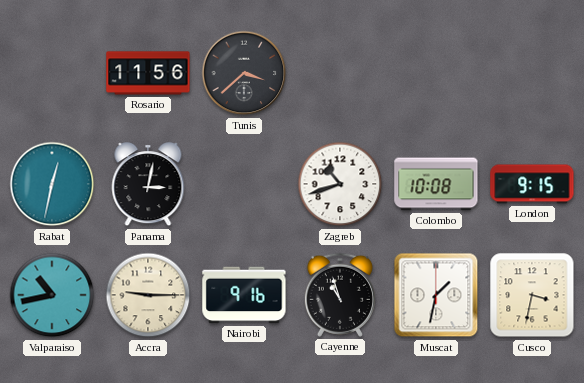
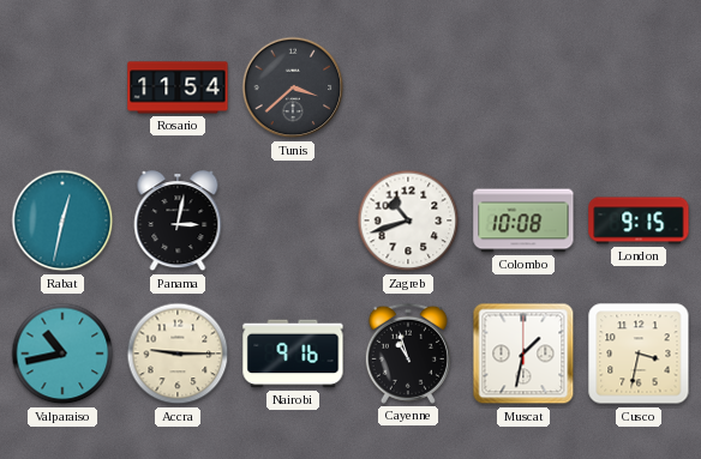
Rosario: 11:56 -> 11:54 (178, 87)
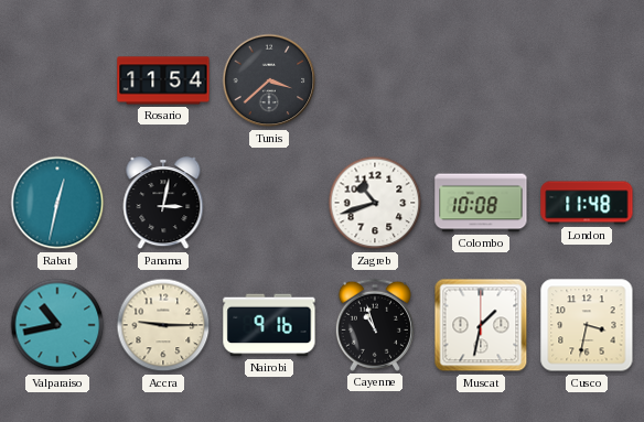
London: 9:15 -> 11:48 (587, 203)
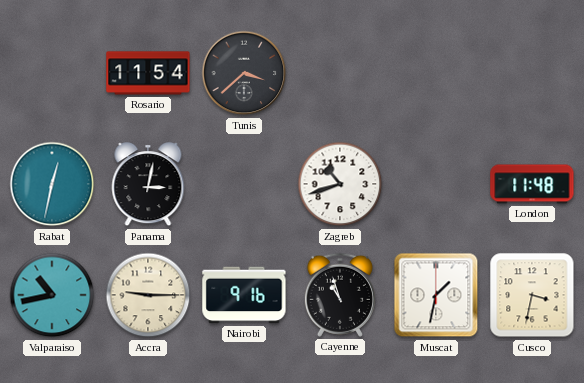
Colombo: 10:08 -> none (481, 203)
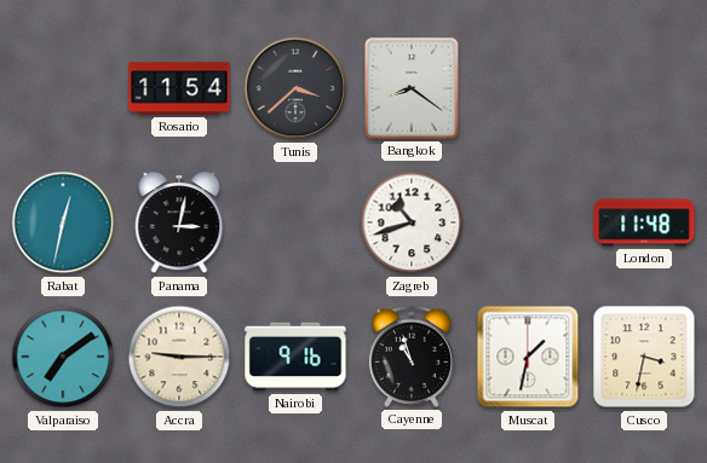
Bangkok: none -> 8:21 (412, 88)
Valparaiso: 10:43 -> 7:09 (63, 357)
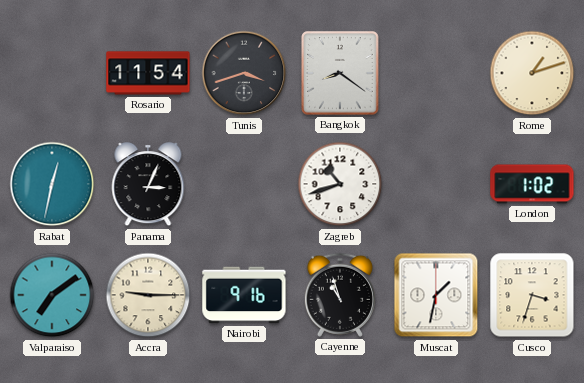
Tunis: 3:38 -> 3:42 (244, 73)
Rome: none -> 1:12 (532, 73)
Panama: 3:02 -> 3:04 (148, 185)
London: 11:48 -> 1:02 (532, 184)
Cusco: 3:32 -> 3:33 (532, 295)
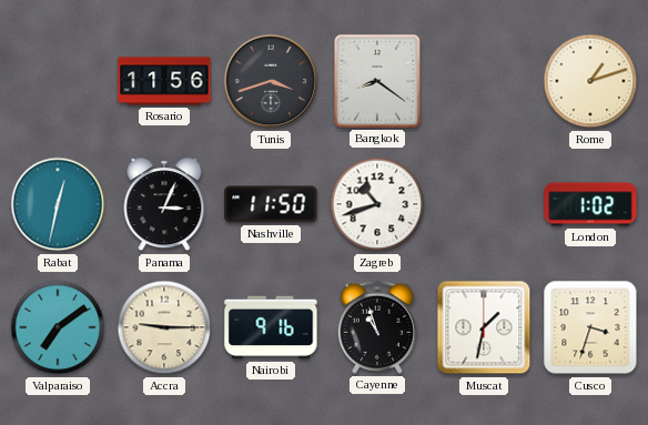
Rosario: 11:54 -> 11:56 (164, 81)
Nashville: none -> 11:50 (271, 204)
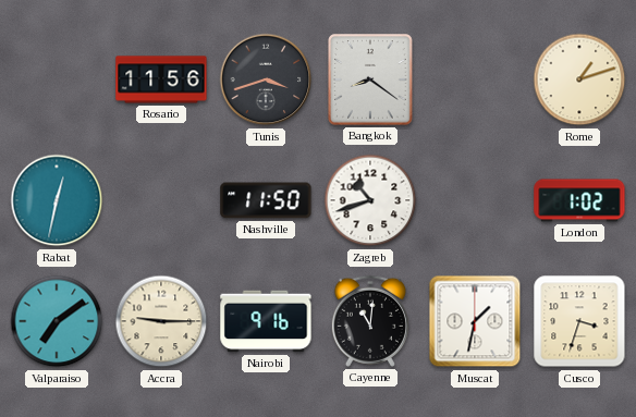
Panama: 3:04 -> none (164, 205)
Cayenne: 10:57 -> 11:01 (370, 321)
